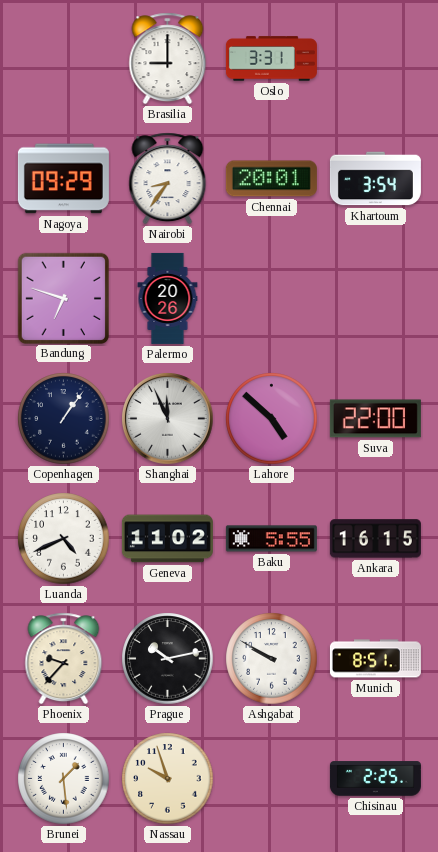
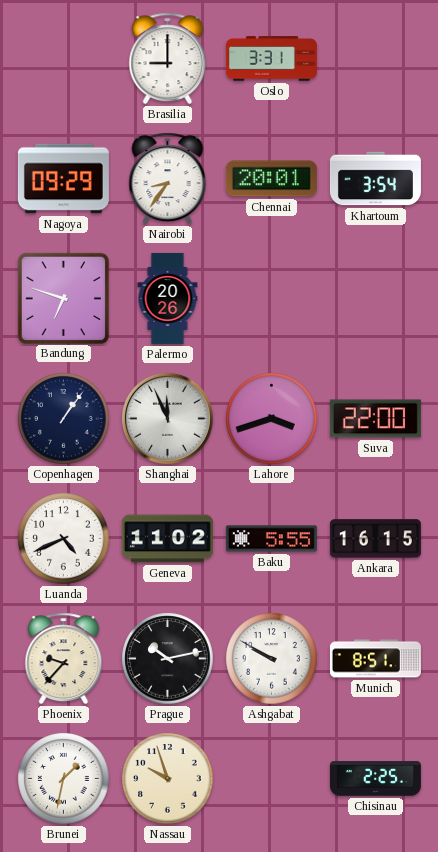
Lahore: 4:52 -> 3:42 (272, 419)
Brunei: 1:29 -> 1:32 (64, 779)
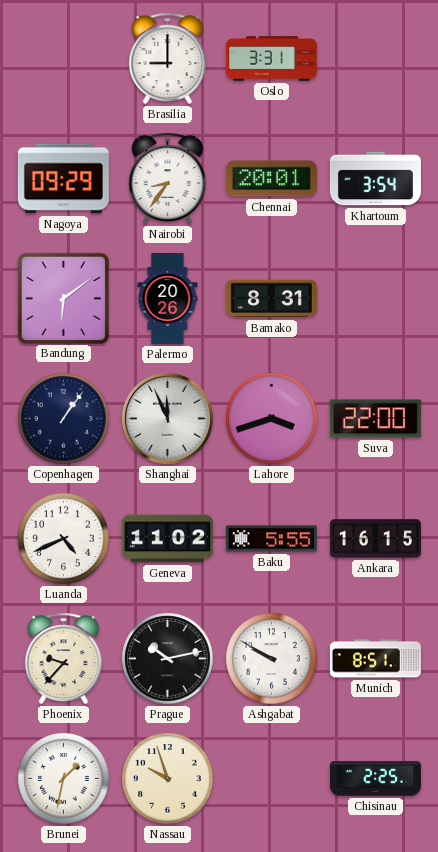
Bandung: 6:48 -> 6:09 (63, 298)
Bamako: none -> 8:31 (271, 299)
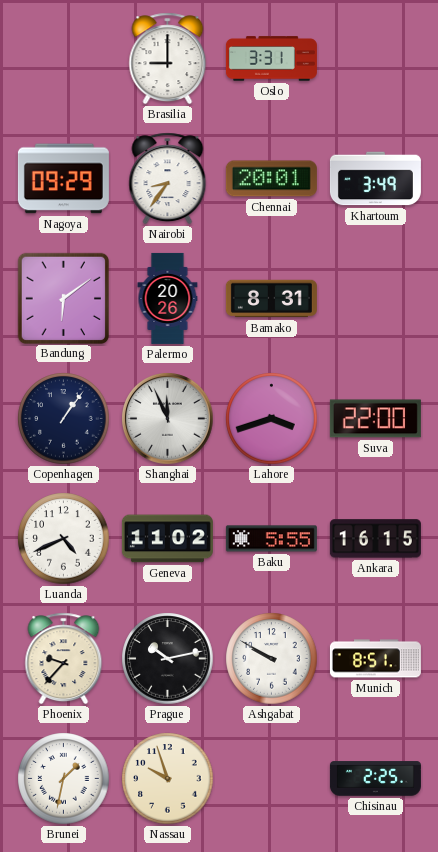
Khartoum: 3:54 -> 3:49 (375, 179)
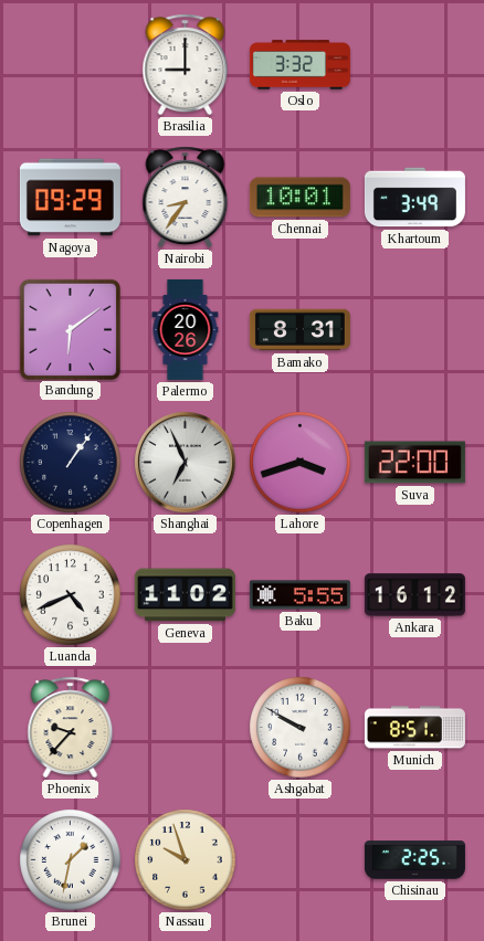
Oslo: 3:31 -> 3:32 (299, 65)
Chennai: 20:01 -> 10:01 (299, 198)
Shanghai: 11:56 -> 6:56 (186, 463)
Ankara: 16:15 -> 16:12 (414, 595)
Prague: 10:13 -> none (168, 659)
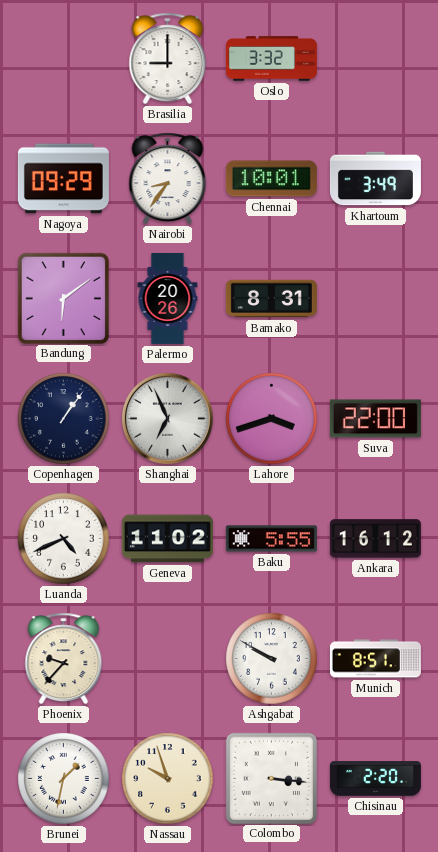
Colombo: none -> 3:16 (271, 778)
Chisinau: 2:25 -> 2:20 (375, 779)
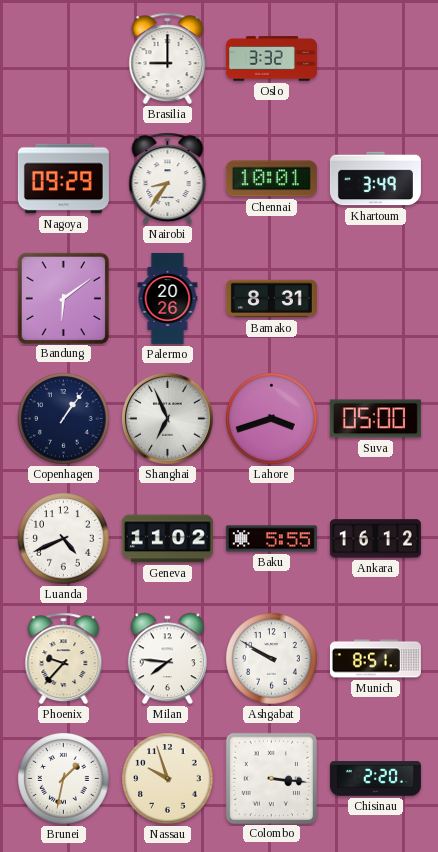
Suva: 22:00 -> 05:00 (375, 419)
Milan: none -> 7:46 (167, 659)
